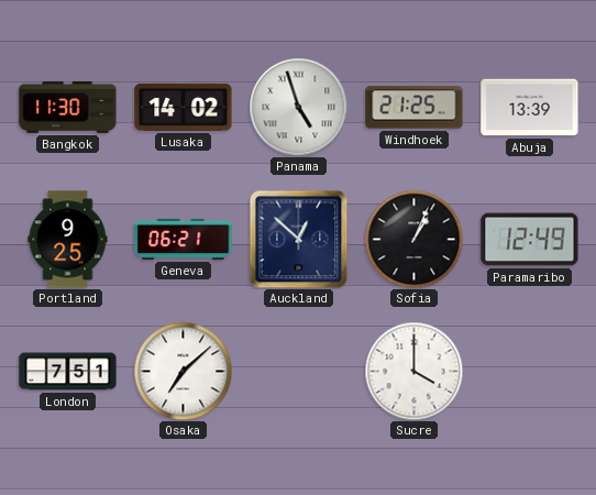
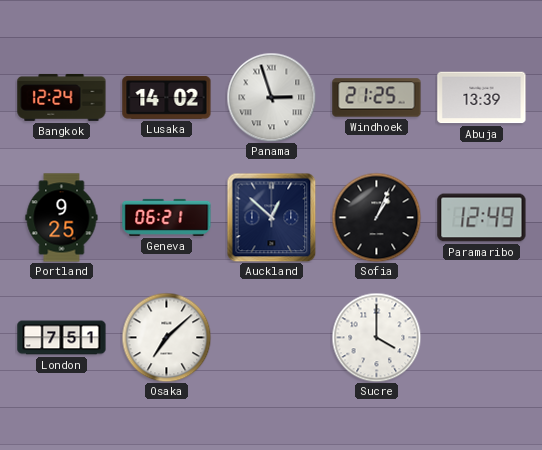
Bangkok: 11:30 -> 12:24 (62, 97)
Panama: 4:57 -> 2:57 (271, 97)
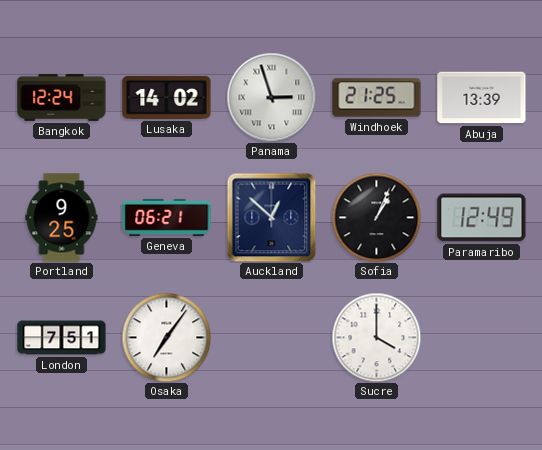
Osaka: 7:08 -> 7:06 (166, 337)
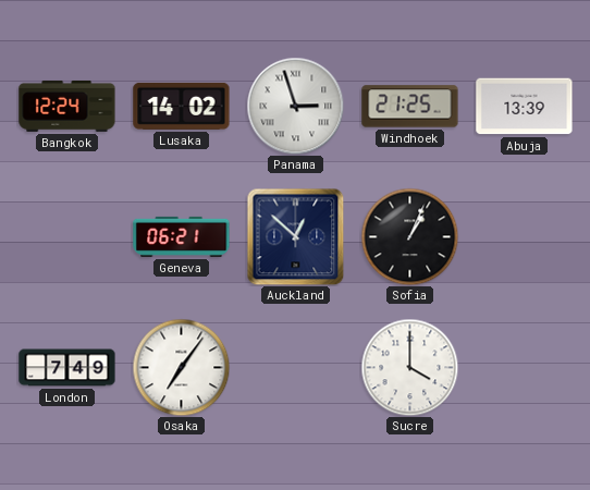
Portland: 9:25 -> none (62, 218)
Paramaribo: 12:49 -> none (482, 218)
London: 7:51 -> 7:49 (67, 368)
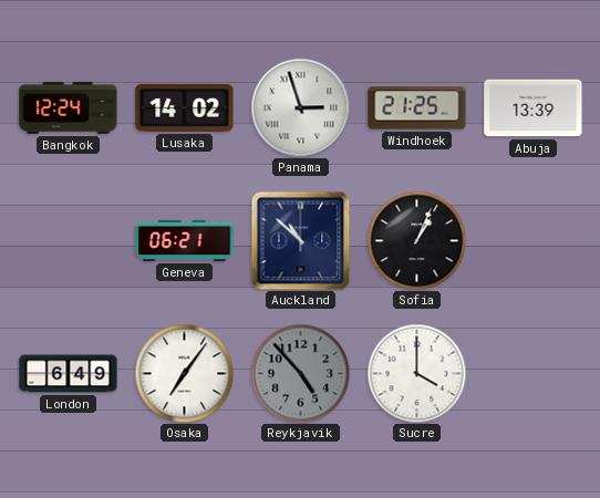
Auckland: 12:52 -> 10:52 (300, 240)
London: 7:49 -> 6:49 (69, 374)
Reykjavik: none -> 4:53 (300, 373)
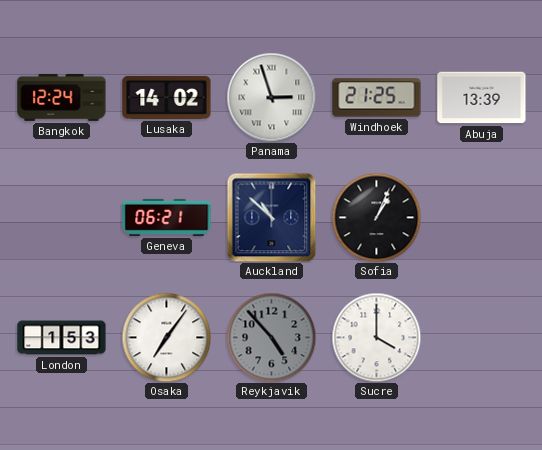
London: 6:49 -> 1:53 (62, 338)
